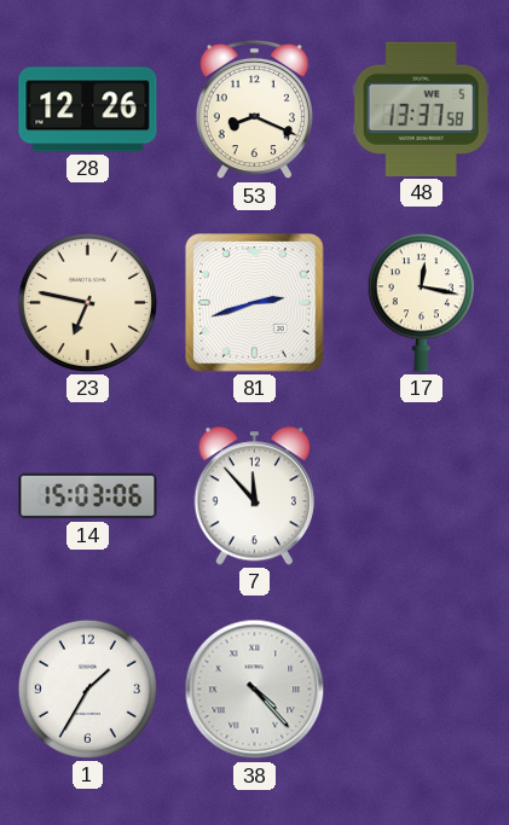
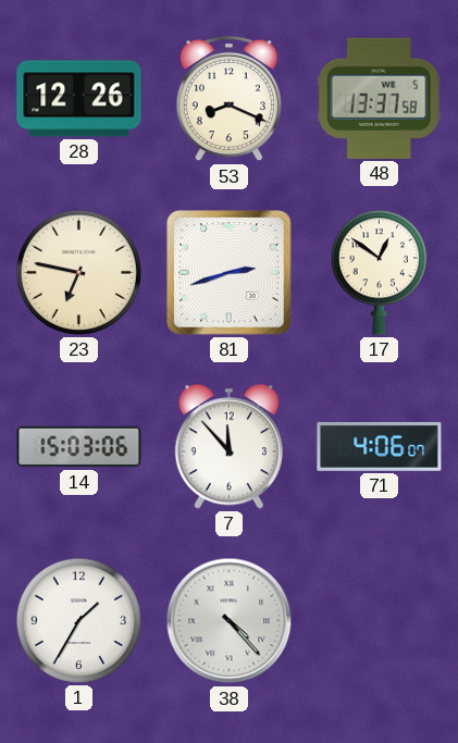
17: 12:17 -> 12:51 (379, 273)
71: none -> 4:06 (380, 446)
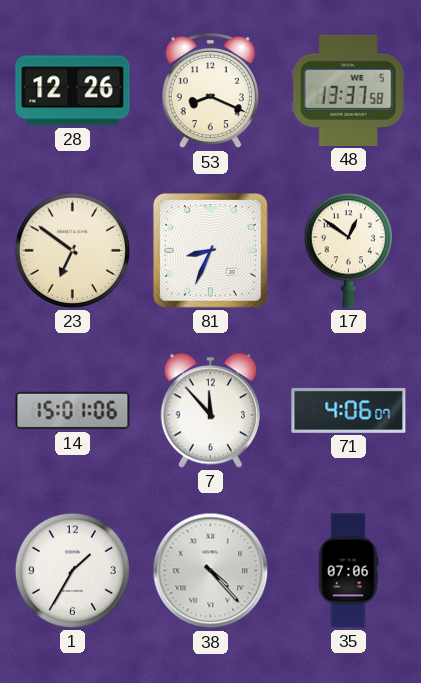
23: 6:47 -> 6:51 (72, 250)
81: 2:42 -> 8:34 (211, 251)
14: 15:03 -> 15:01 (73, 411)
35: none -> 07:06 (348, 571)
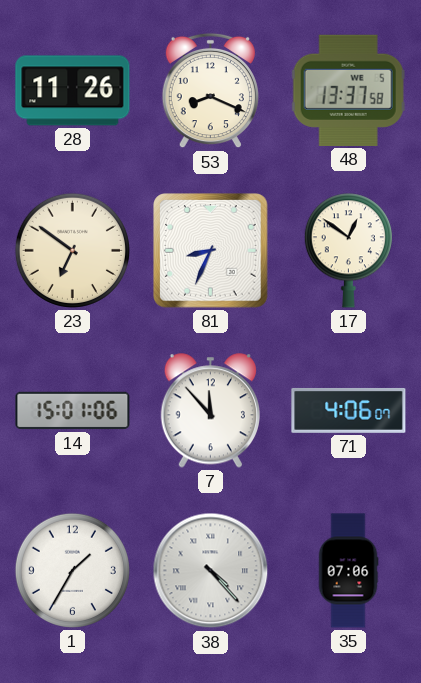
28: 12:26 -> 11:26 (73, 91)
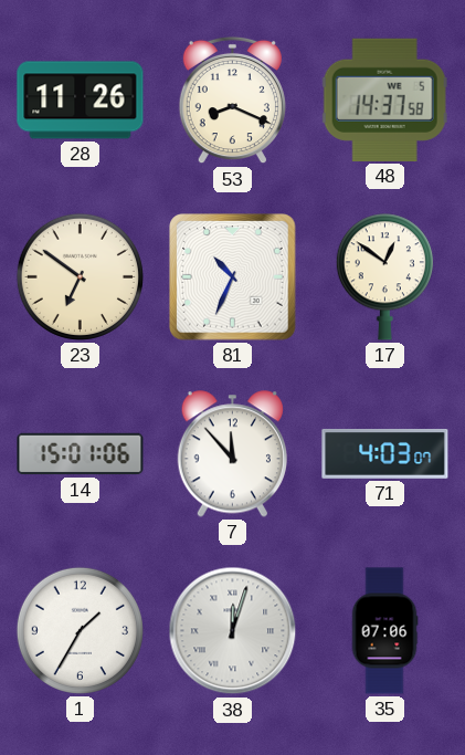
48: 13:37 -> 14:37 (384, 99)
81: 8:34 -> 10:34 (233, 277)
71: 4:06 -> 4:03 (385, 453)
38: 4:23 -> 12:03 (233, 631)
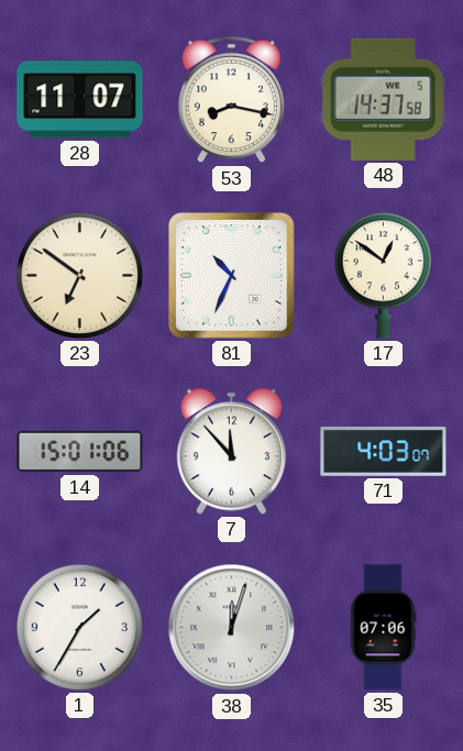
28: 11:26 -> 11:07 (80, 100)
53: 8:19 -> 8:17 (231, 100)
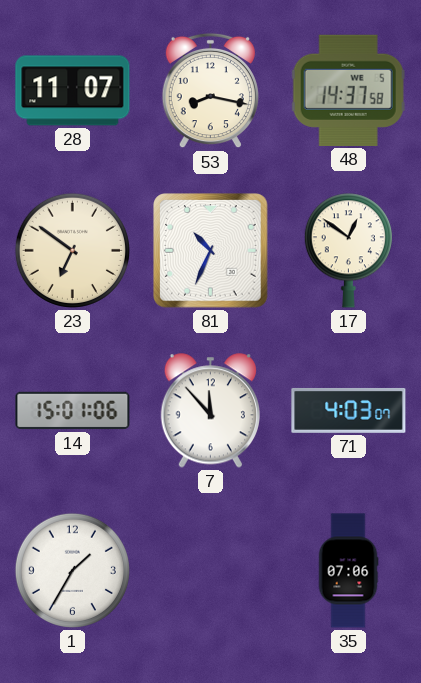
38: 12:03 -> none (232, 628)
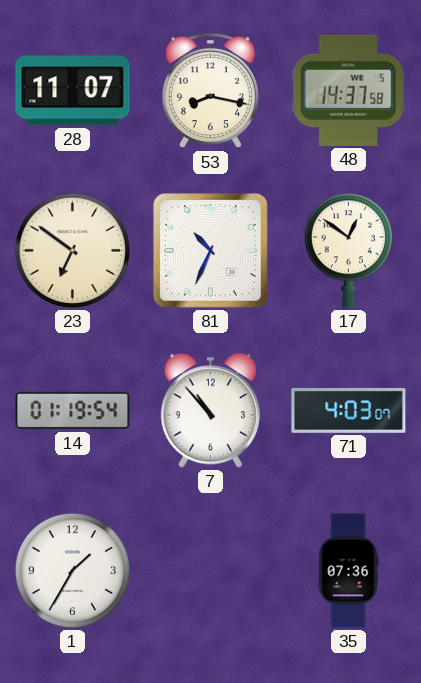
14: 15:01 -> 01:19 (73, 411)
7: 11:53 -> 10:53 (210, 411)
35: 07:06 -> 07:36 (348, 571)
